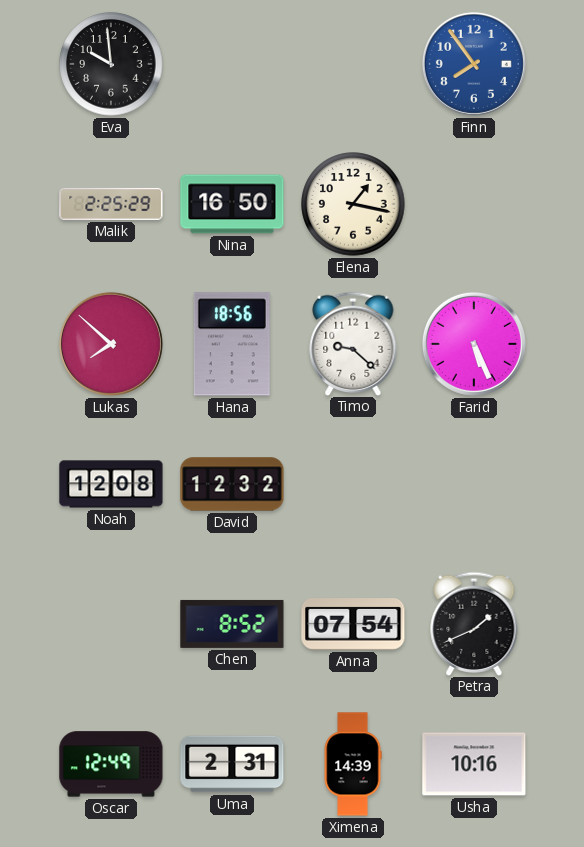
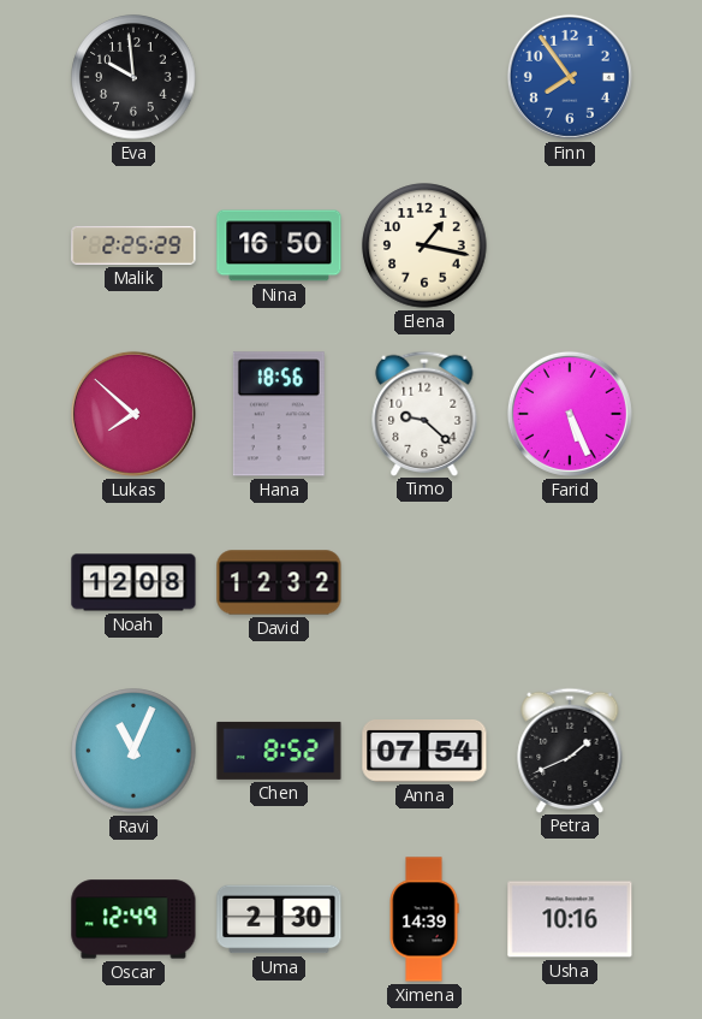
Ravi: none -> 11:04 (133, 751)
Uma: 2:31 -> 2:30 (279, 919)
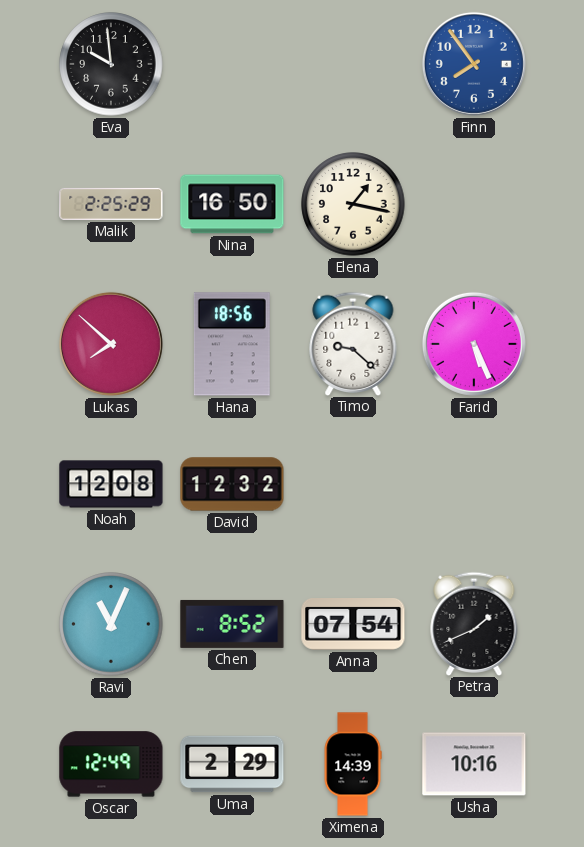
Uma: 2:30 -> 2:29 (232, 764)
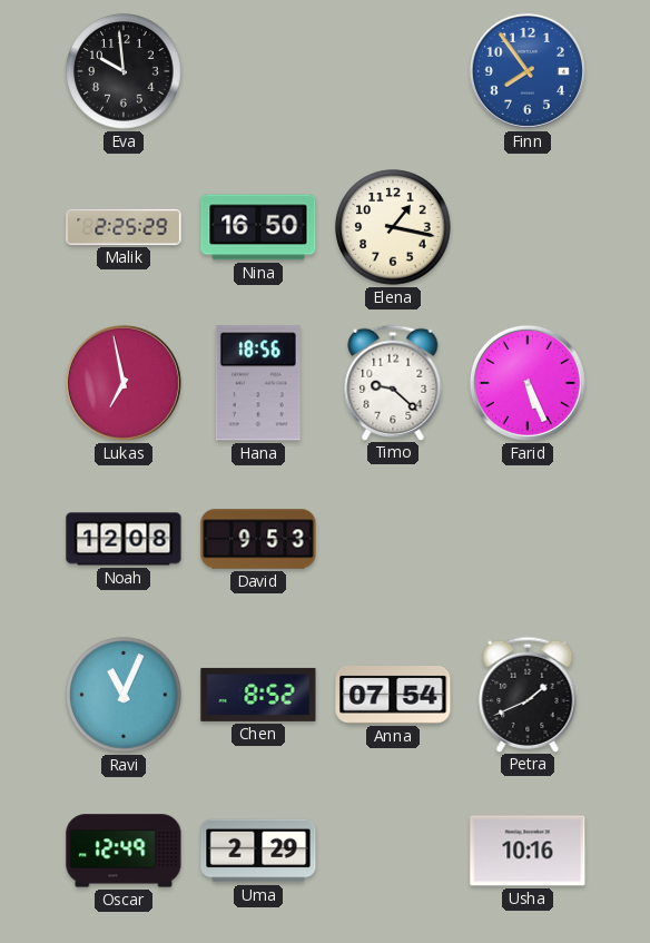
Lukas: 7:52 -> 6:58 (124, 383)
David: 12:32 -> 9:53 (258, 539)
Ximena: 14:39 -> none (353, 764)
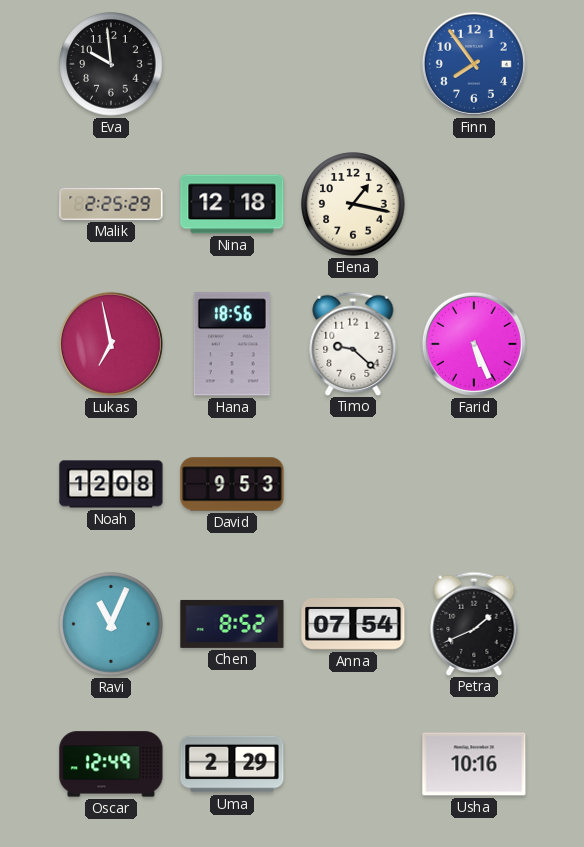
Nina: 16:50 -> 12:18 (232, 204)
